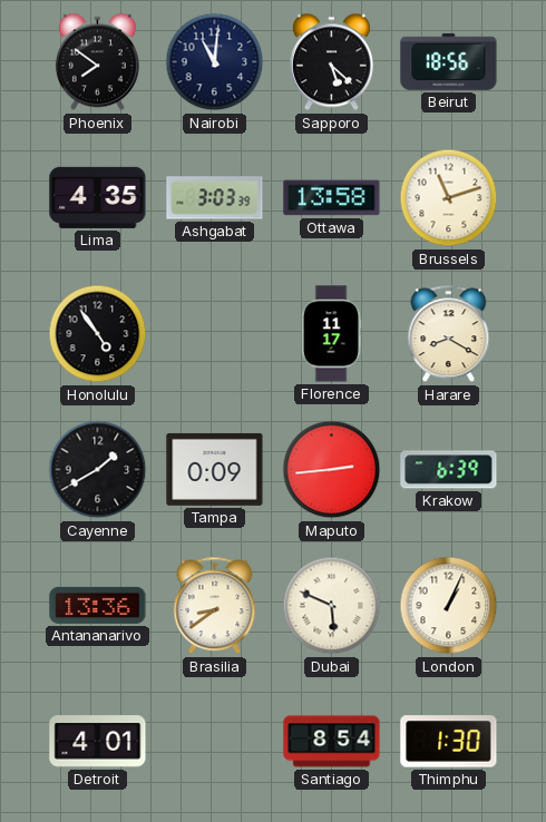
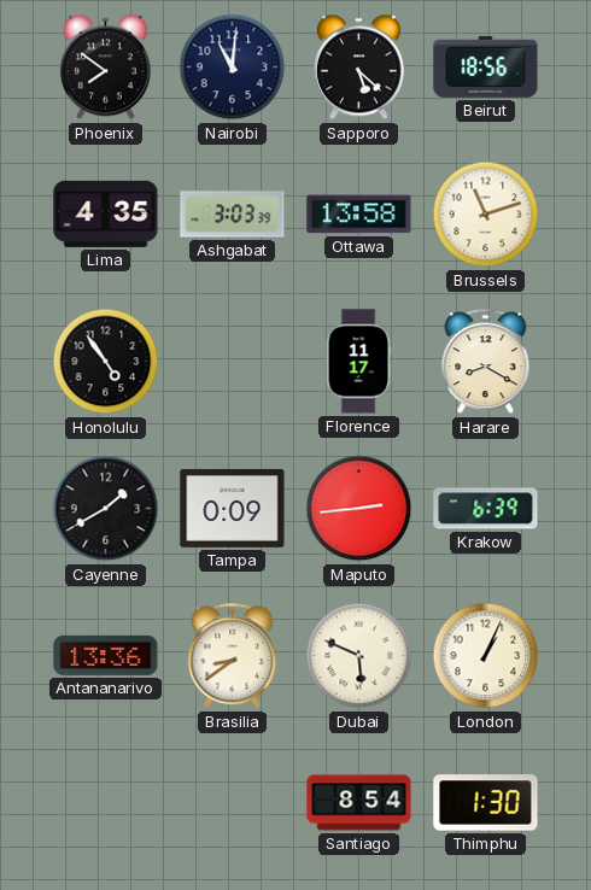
Detroit: 4:01 -> none (98, 742)
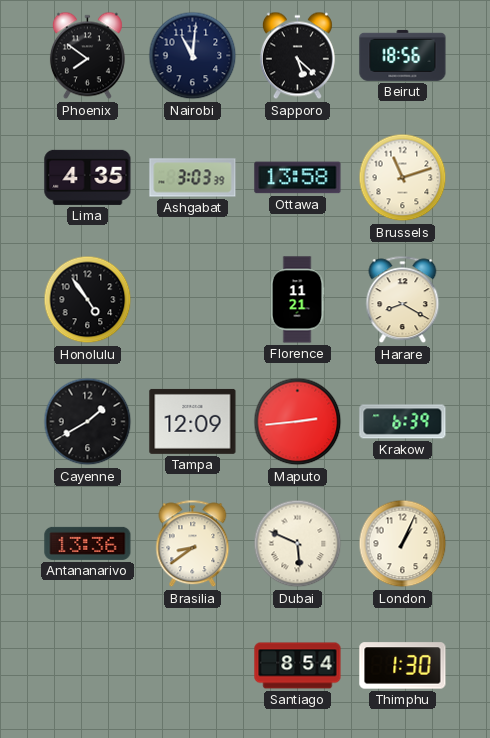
Florence: 11:17 -> 11:21 (297, 300)
Tampa: 0:09 -> 12:09 (193, 421)
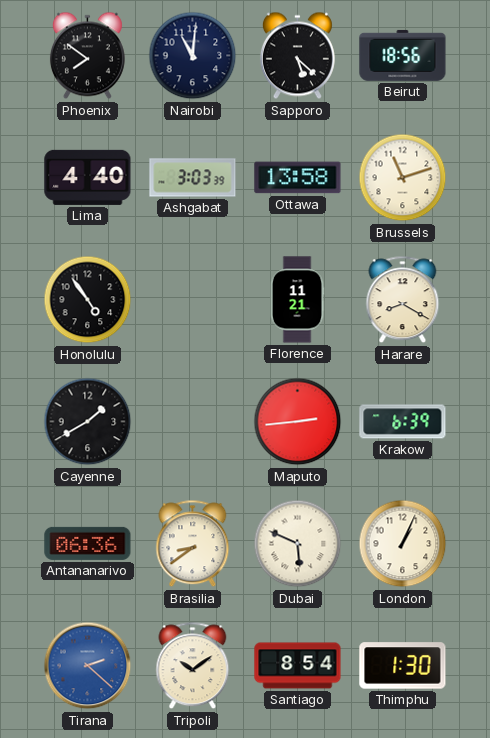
Lima: 4:35 -> 4:40 (88, 177)
Tampa: 12:09 -> none (193, 421)
Antananarivo: 13:36 -> 06:36 (88, 543)
Tirana: none -> 2:22 (88, 666)
Tripoli: none -> 10:09 (193, 666)
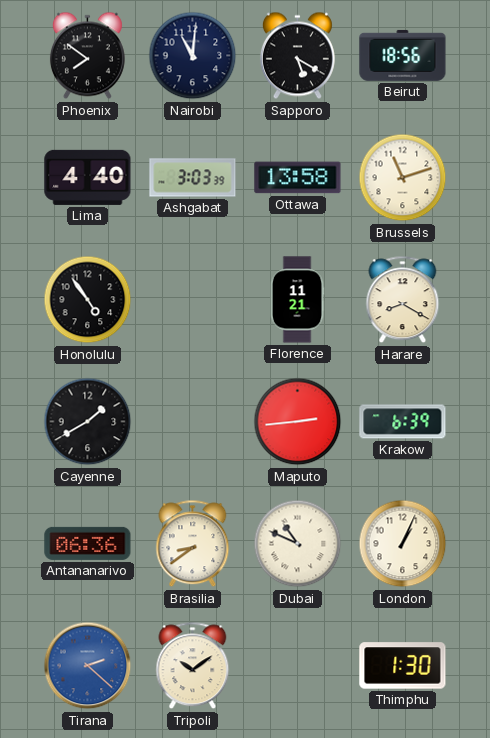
Sapporo: 5:22 -> 5:20 (297, 56)
Dubai: 5:49 -> 10:49 (298, 544)
Santiago: 8:54 -> none (298, 666)
